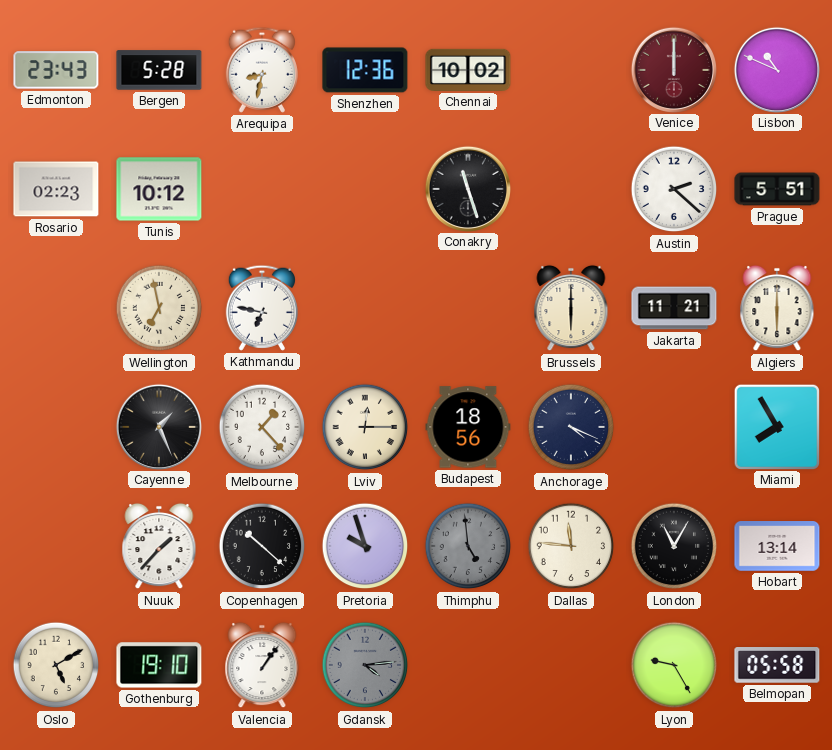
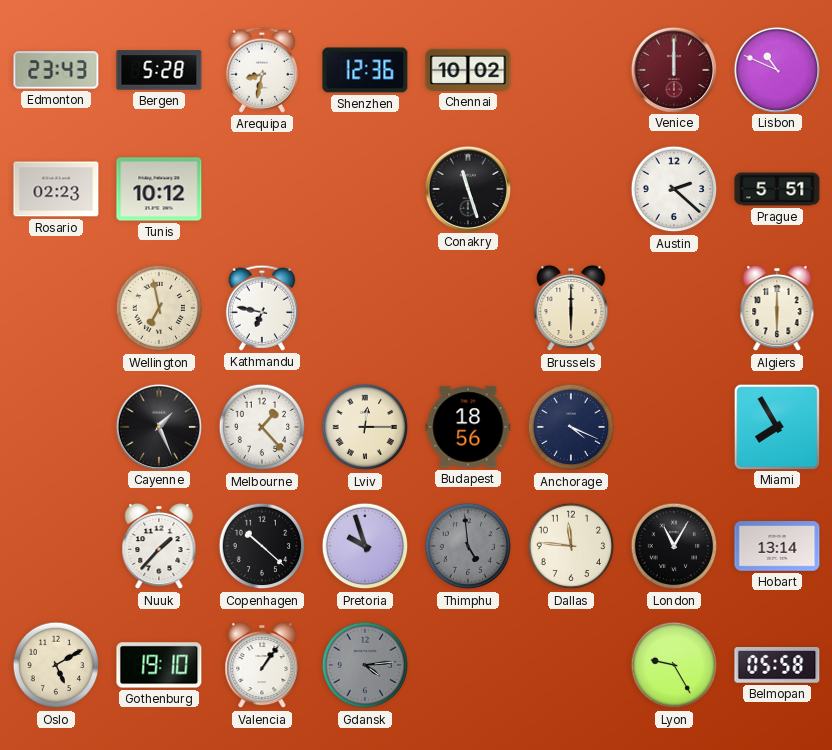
Jakarta: 11:21 -> none (674, 308)
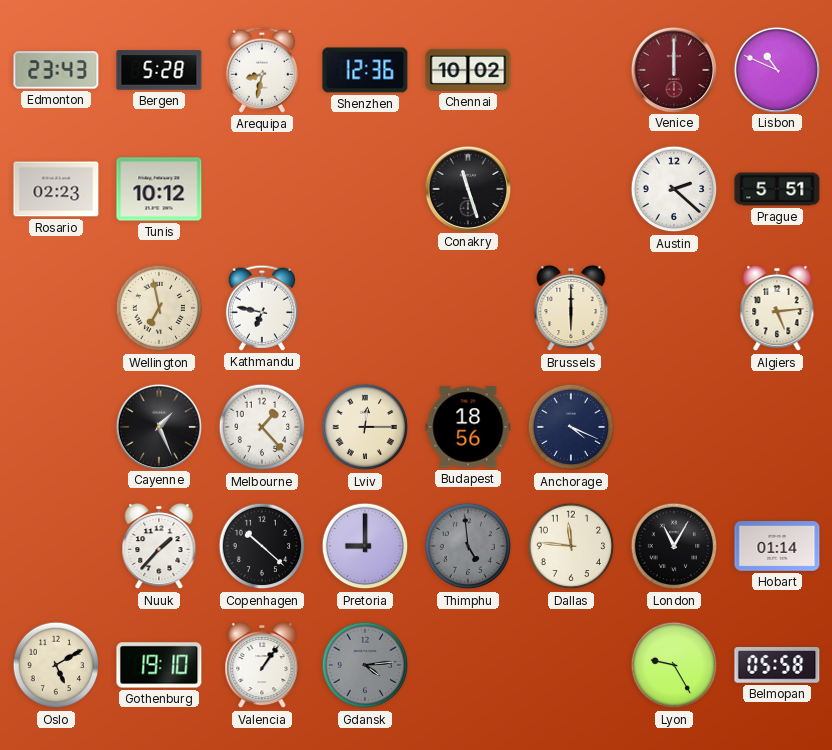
Algiers: 6:00 -> 5:14 (777, 308)
Miami: 7:55 -> none (776, 426)
Pretoria: 9:57 -> 9:00 (365, 546)
Hobart: 13:14 -> 01:14 (777, 546)
